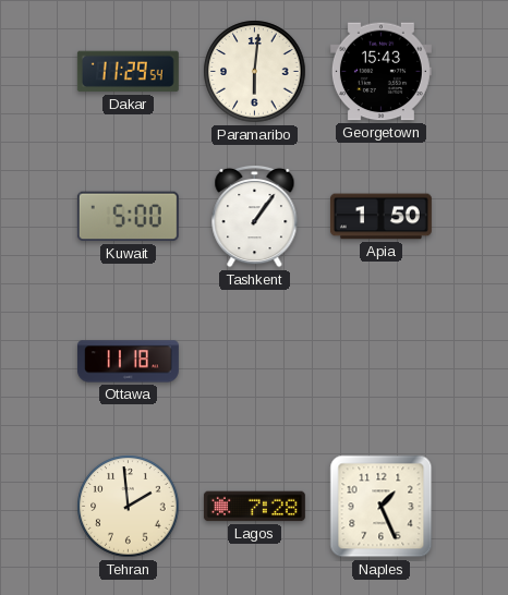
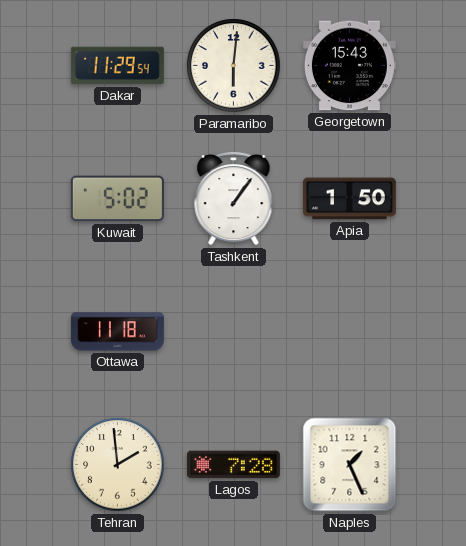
Kuwait: 5:00 -> 5:02 (117, 199)
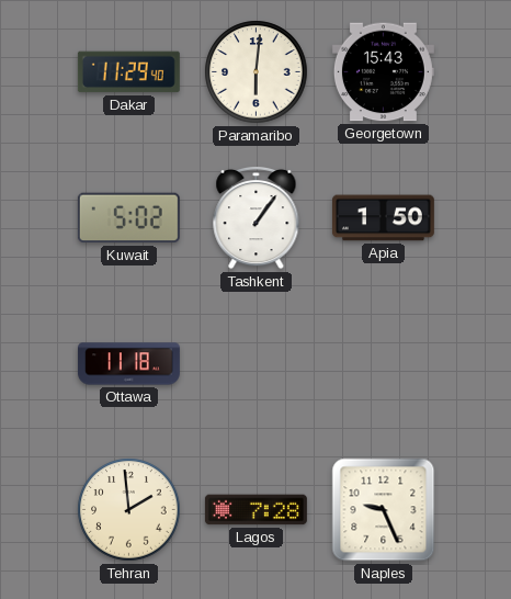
Dakar: 11:29:54 -> 11:29:40 (128, 72)
Naples: 1:26 -> 9:26 (384, 510)
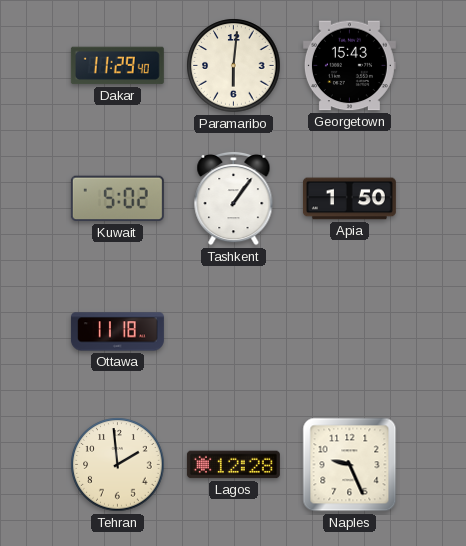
Lagos: 7:28 -> 12:28 (233, 465)
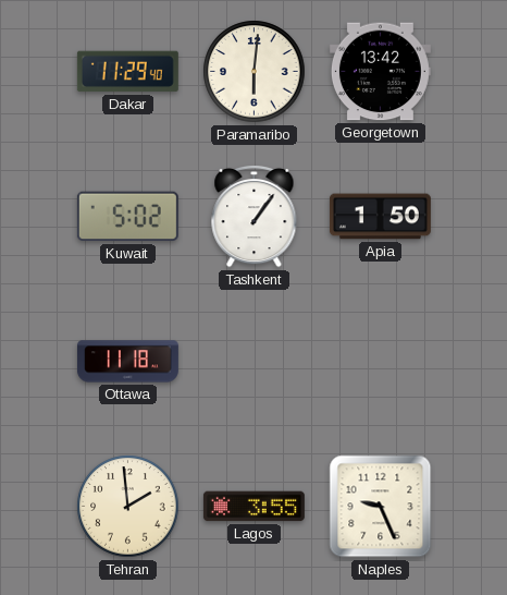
Georgetown: 15:43 -> 13:42 (380, 72)
Lagos: 12:28 -> 3:55 (253, 507)
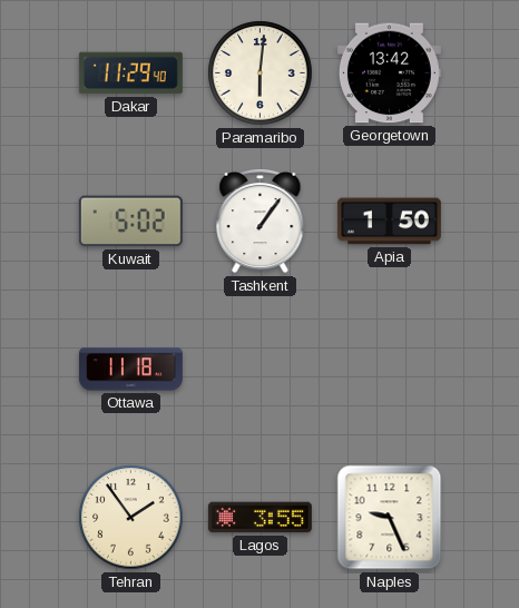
Tehran: 1:59 -> 1:54 (131, 518)
